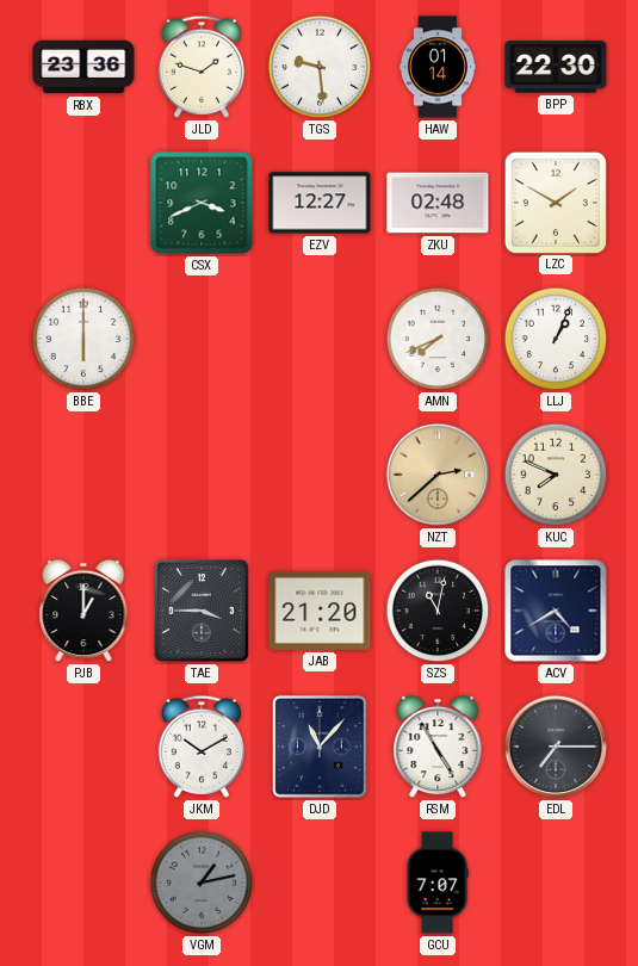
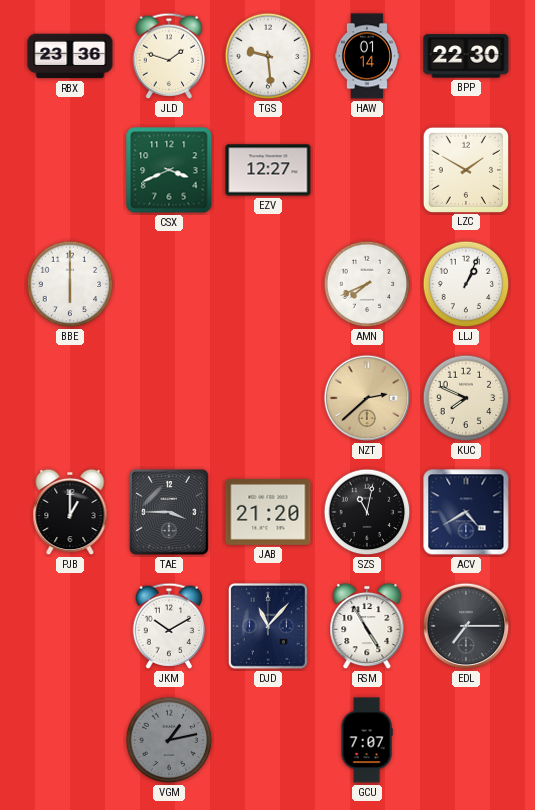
ZKU: 02:48 -> none (438, 203)
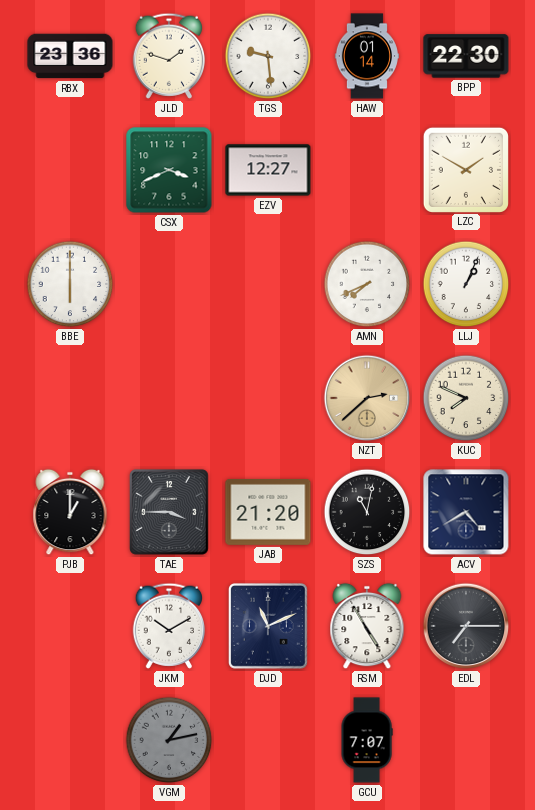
DJD: 11:07 -> 11:11 (268, 626)
